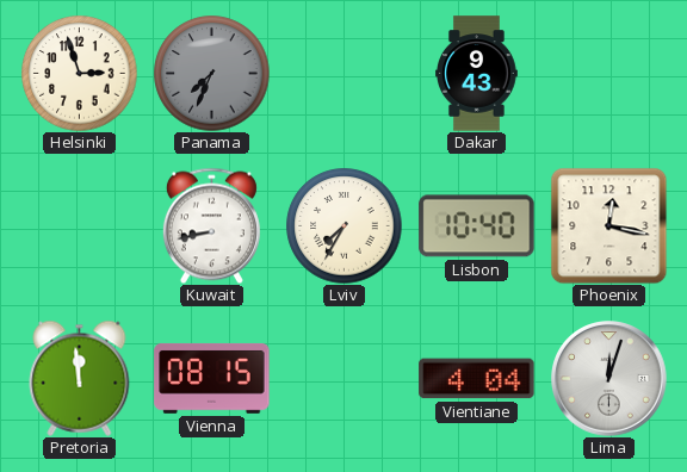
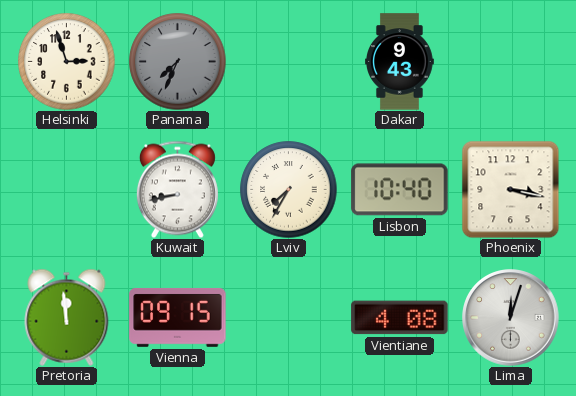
Phoenix: 12:17 -> 3:17 (510, 189)
Vienna: 08:15 -> 09:15 (178, 317)
Vientiane: 4:04 -> 4:08 (400, 318)
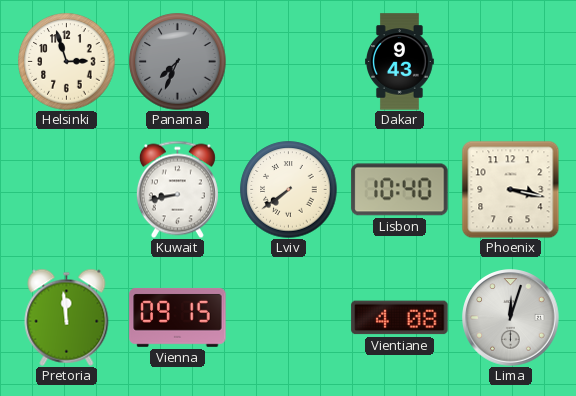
Lviv: 7:35 -> 7:39 (289, 190)
